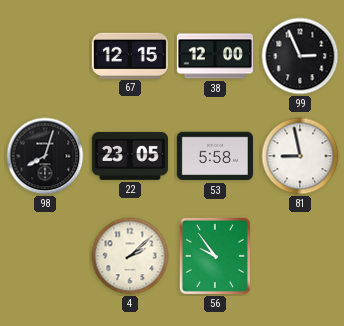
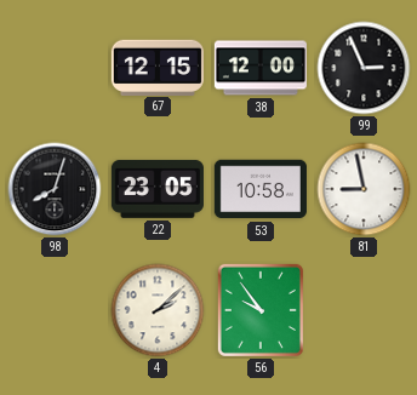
53: 5:58 -> 10:58 (261, 189)
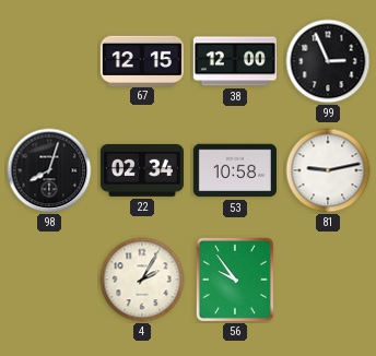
22: 23:05 -> 02:34 (142, 170)
81: 8:58 -> 9:13 (328, 170)
4: 2:08 -> 2:05 (142, 280)
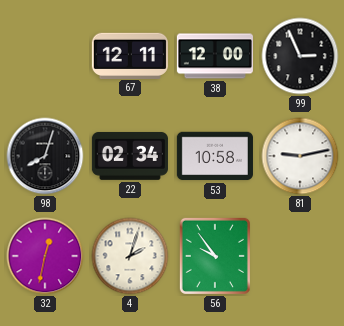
67: 12:15 -> 12:11 (130, 55)
32: none -> 12:32 (45, 256)
4: 2:05 -> 2:03 (130, 256)
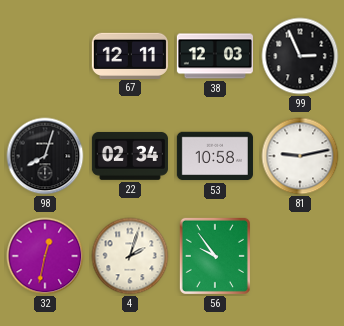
38: 12:00 -> 12:03 (215, 56)
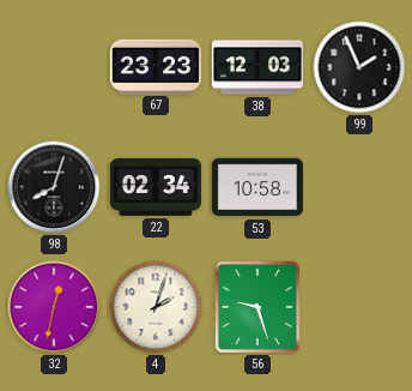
67: 12:11 -> 23:23 (156, 66)
99: 2:56 -> 1:56 (359, 67)
81: 9:13 -> none (300, 156)
56: 9:54 -> 9:27 (257, 307)
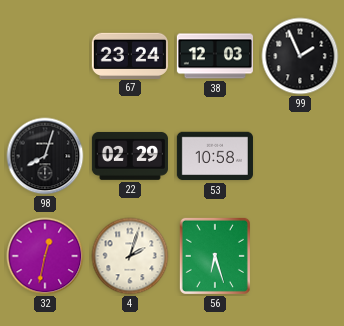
67: 23:23 -> 23:24 (130, 55)
22: 02:34 -> 02:29 (130, 156)
56: 9:27 -> 6:27 (215, 256)
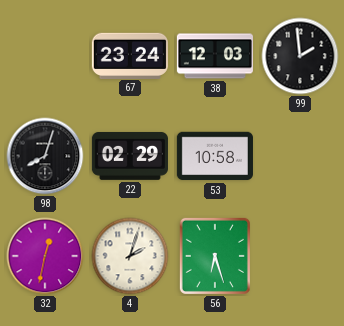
99: 1:56 -> 1:59 (300, 56)
